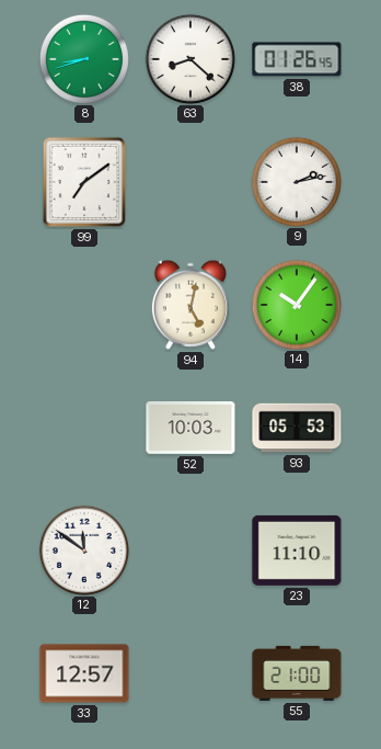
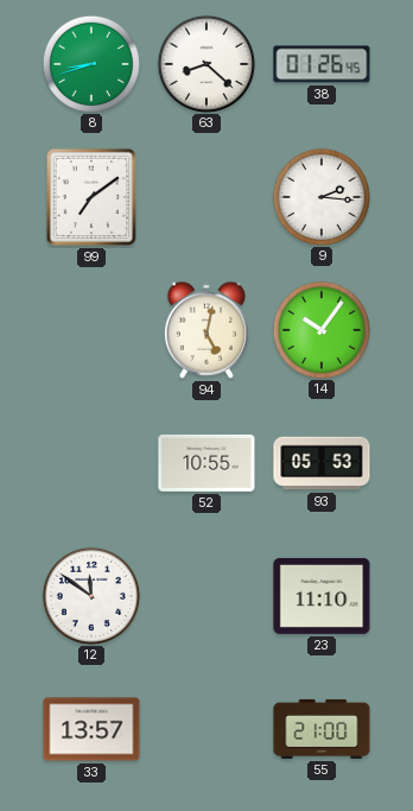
9: 2:13 -> 2:16 (320, 196)
52: 10:03 -> 10:55 (206, 463)
33: 12:57 -> 13:57 (91, 729)
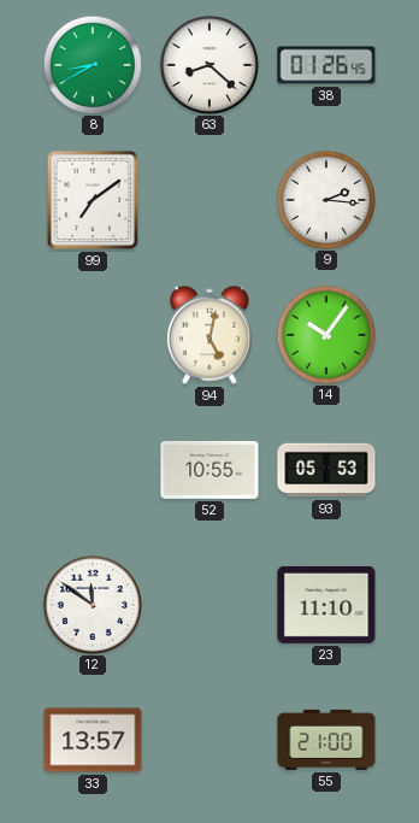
8: 8:42 -> 8:40 (92, 64)
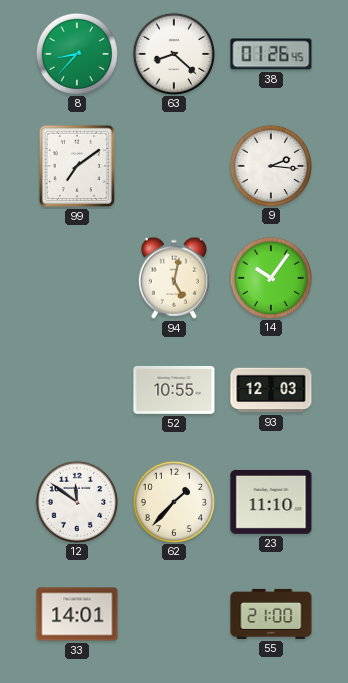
8: 8:40 -> 8:37 (76, 53)
93: 05:53 -> 12:03 (271, 390)
62: none -> 1:37 (173, 501)
33: 13:57 -> 14:01 (77, 614)
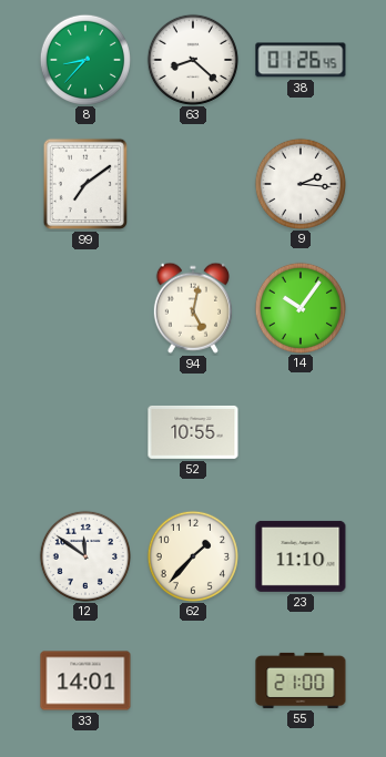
93: 12:03 -> none (271, 390)
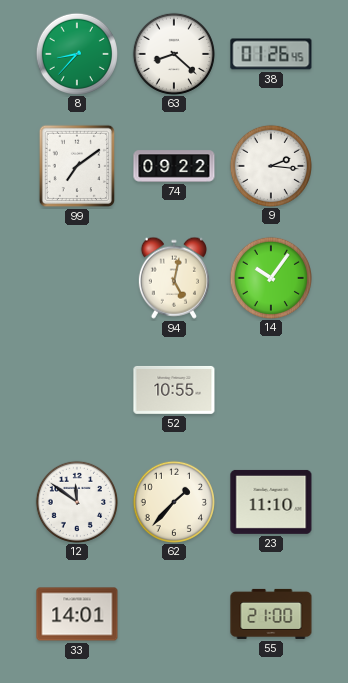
74: none -> 09:22 (174, 166)
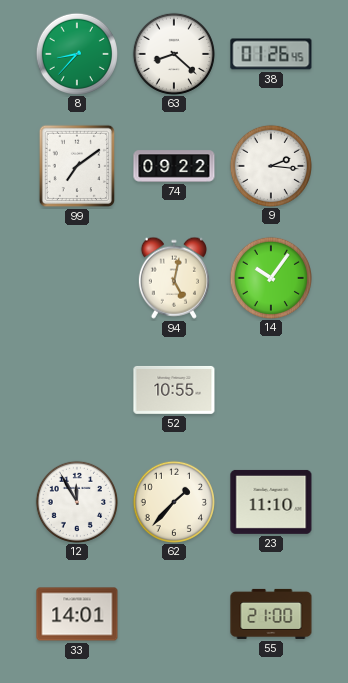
12: 11:51 -> 11:55 (76, 501)
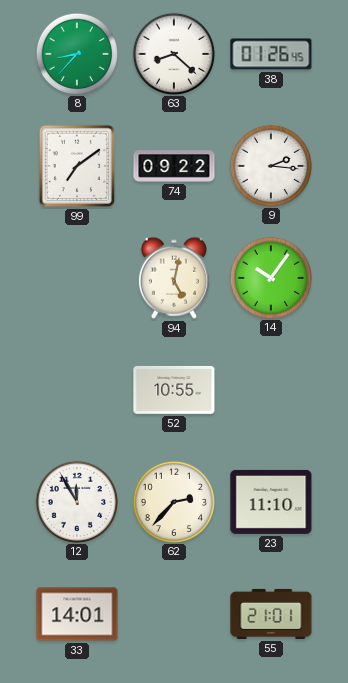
62: 1:37 -> 2:37 (173, 501)
55: 21:00 -> 21:01 (271, 614)
